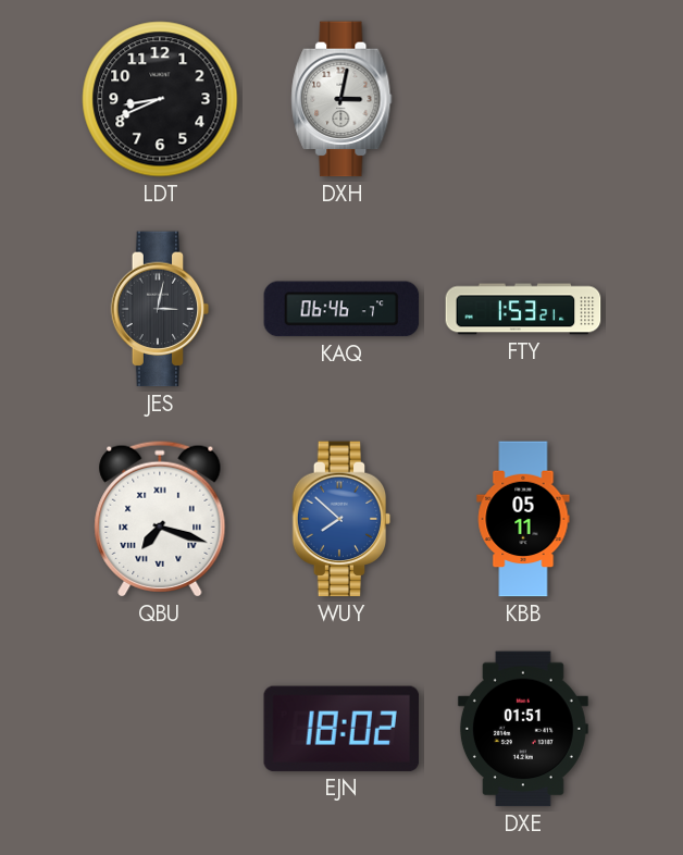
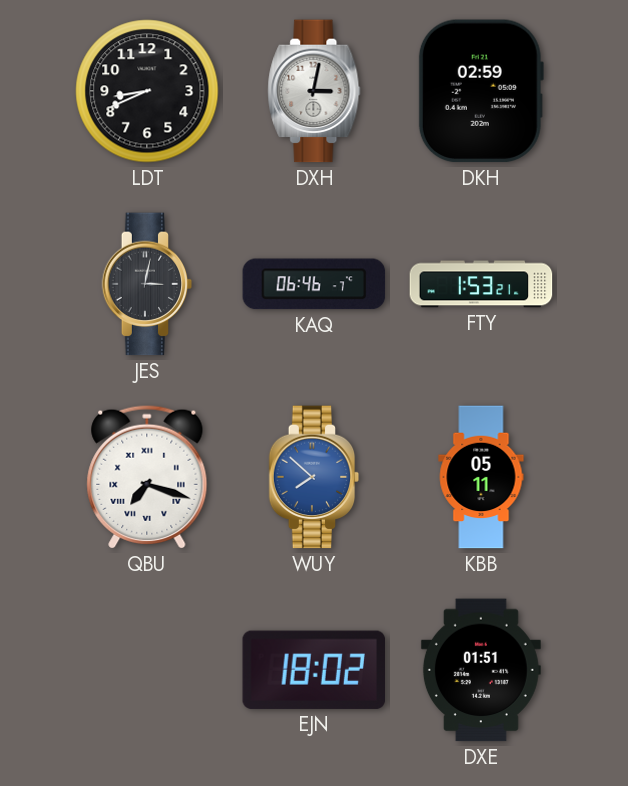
DKH: none -> 02:59 (481, 91)
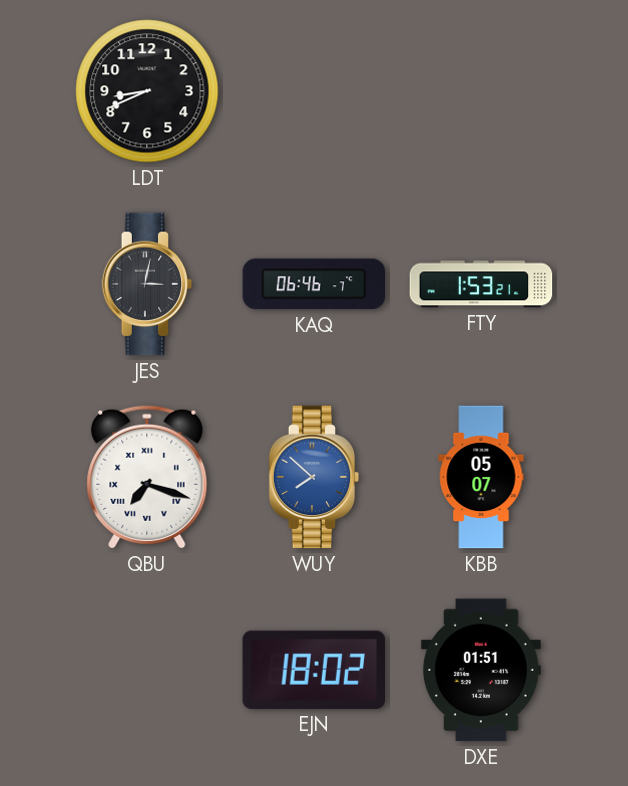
DXH: 3:02 -> none (314, 91)
DKH: 02:59 -> none (481, 91)
KBB: 05:11 -> 05:07 (481, 477)
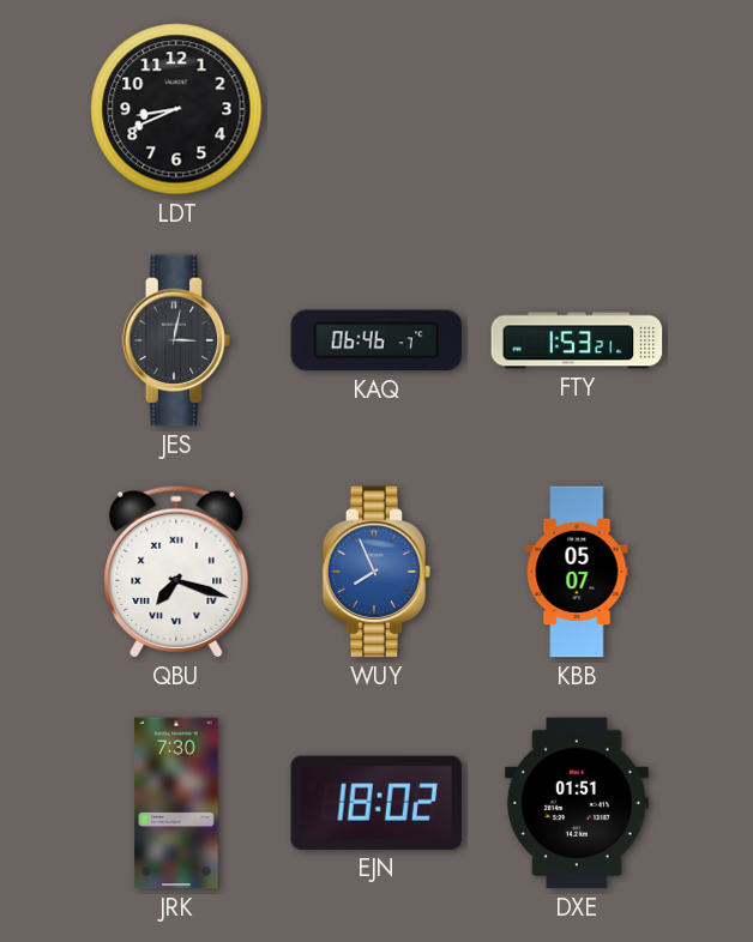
WUY: 7:52 -> 7:56 (376, 572)
JRK: none -> 7:30 (176, 803)
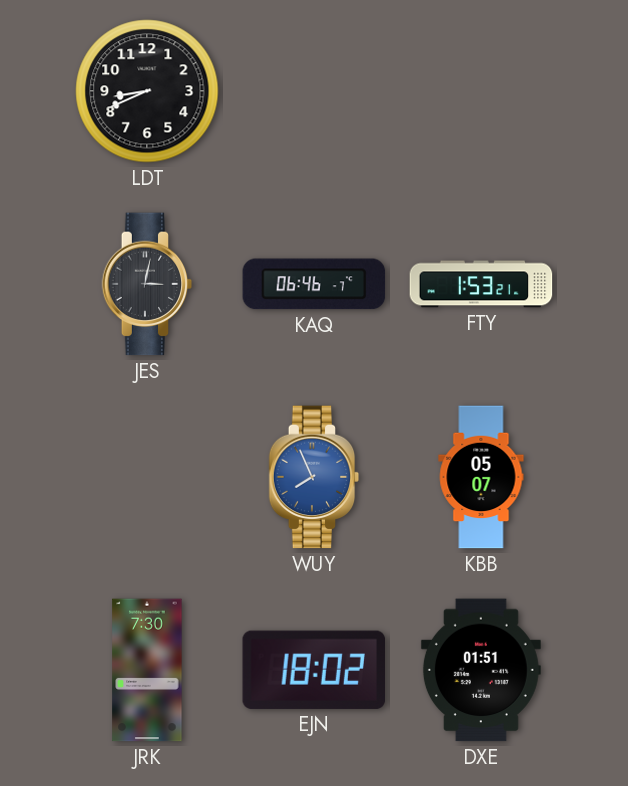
QBU: 7:18 -> none (176, 572)
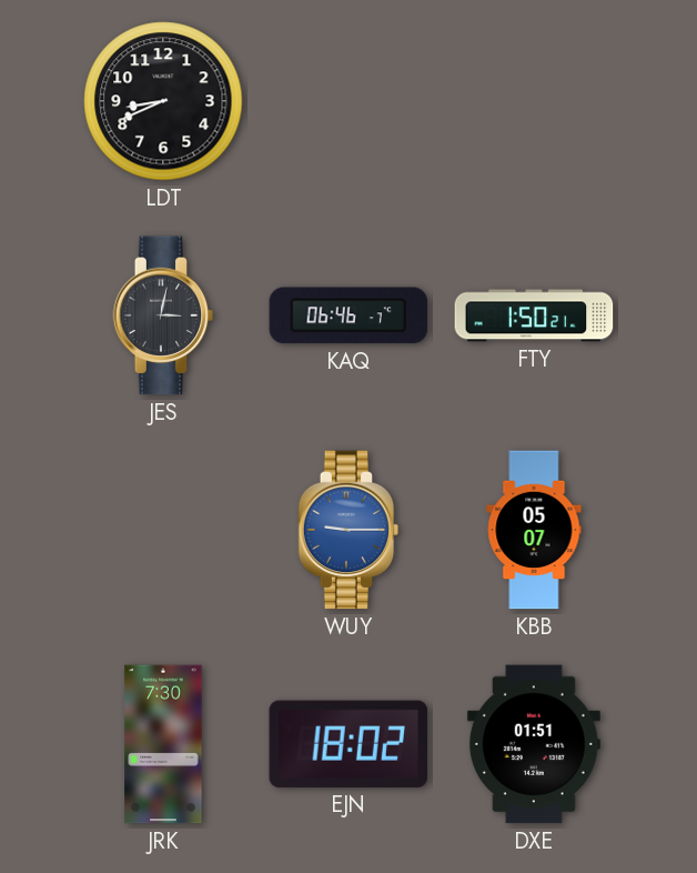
FTY: 1:53 -> 1:50 (534, 315)
WUY: 7:56 -> 9:15 (348, 530)
